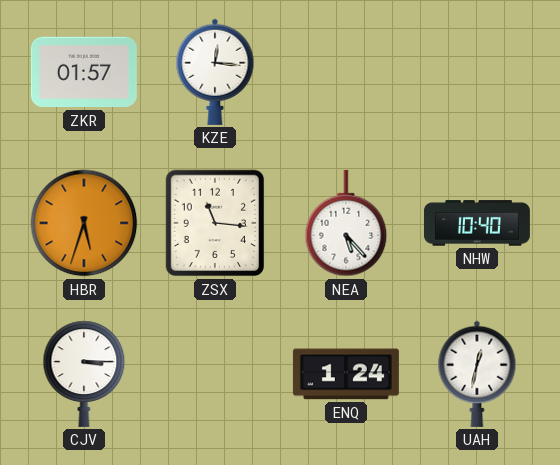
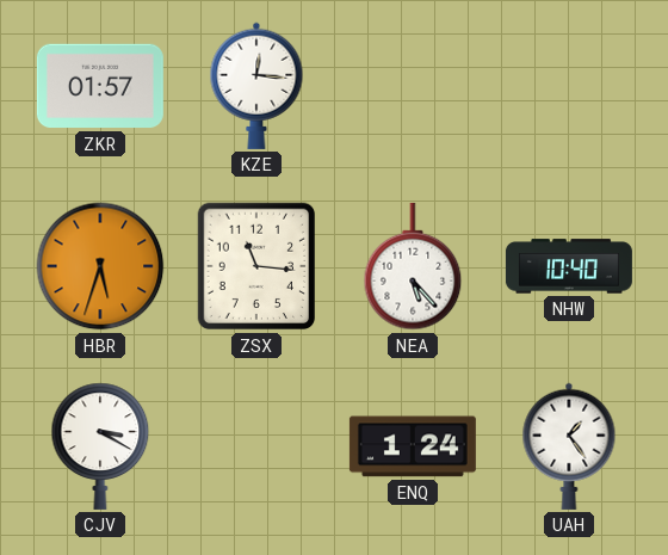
CJV: 3:15 -> 3:20 (100, 446)
UAH: 12:32 -> 1:24 (569, 446)
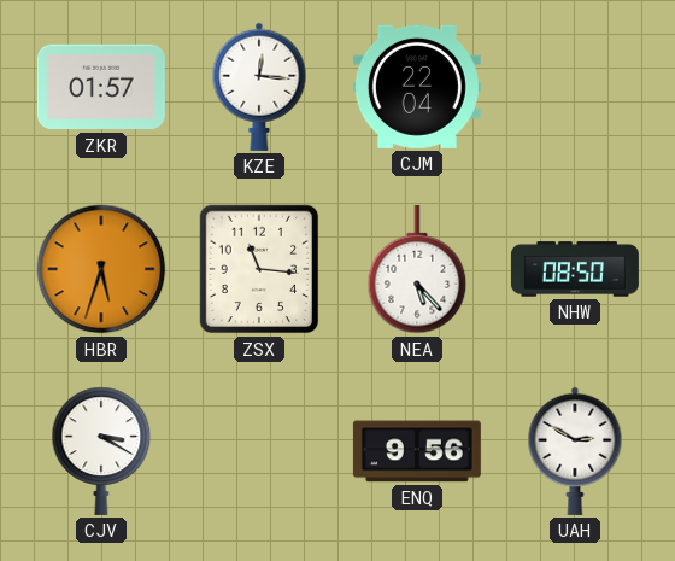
CJM: none -> 22:04 (417, 87)
NHW: 10:40 -> 08:50 (575, 269)
ENQ: 1:24 -> 9:56 (417, 451)
UAH: 1:24 -> 2:50 (575, 451)
